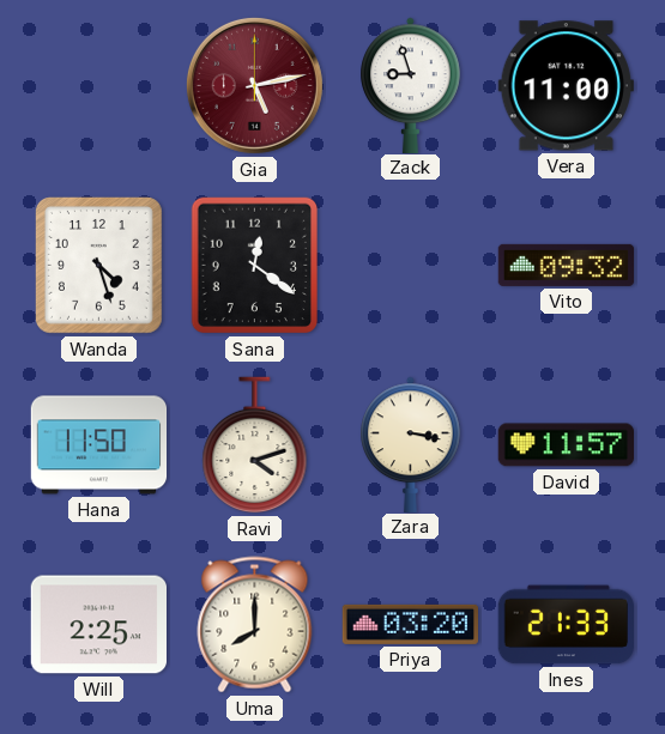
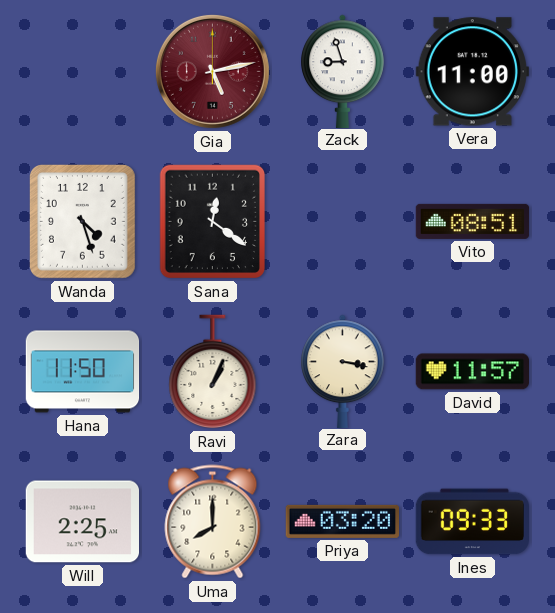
Vito: 09:32 -> 08:51 (473, 221)
Ravi: 4:12 -> 1:04 (213, 372)
Ines: 21:33 -> 09:33 (472, 522)
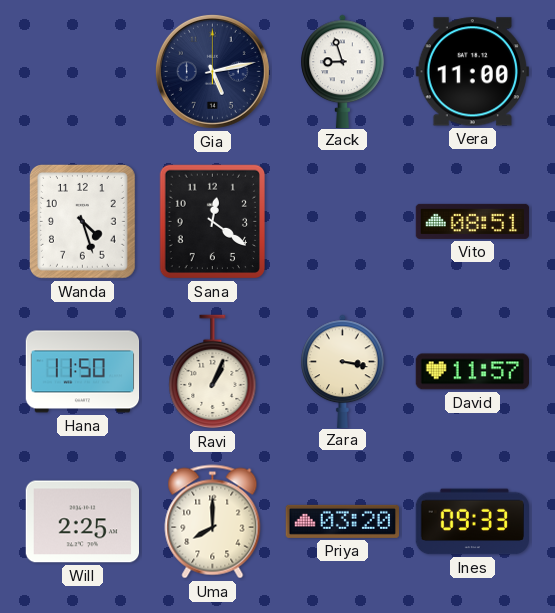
Gia dial: burgundy -> navy (212, 71)
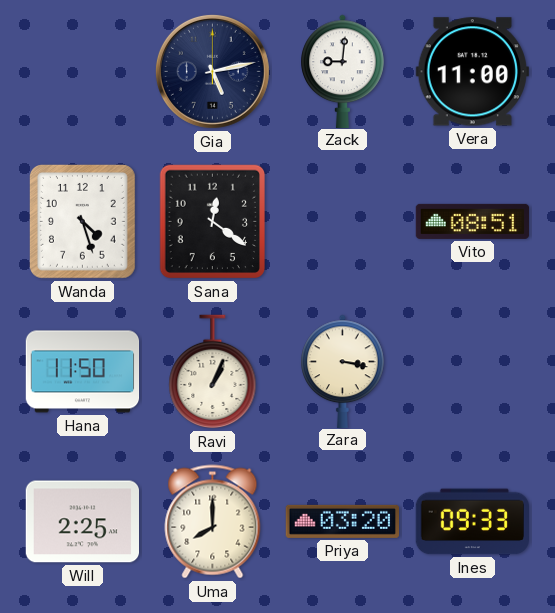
Zack: 8:57 -> 9:01 (343, 71)
David: 11:57 -> none (472, 372)
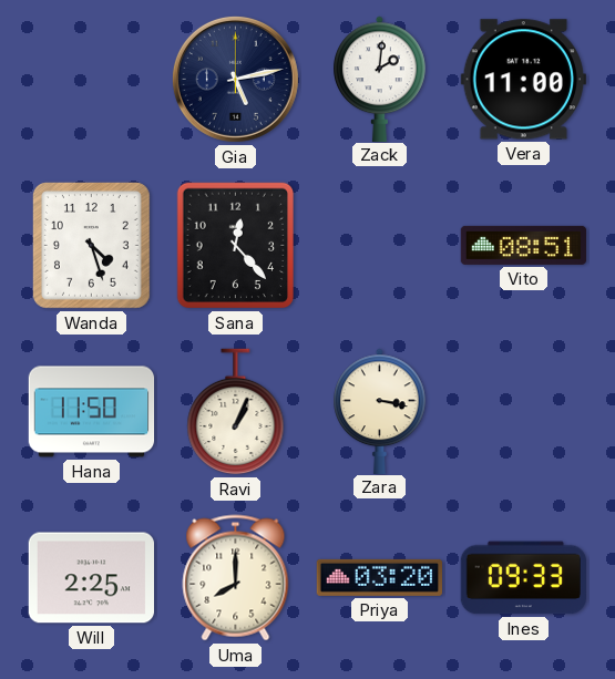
Zack: 9:01 -> 2:01 (380, 79)
Sana: 12:21 -> 12:23 (235, 246)
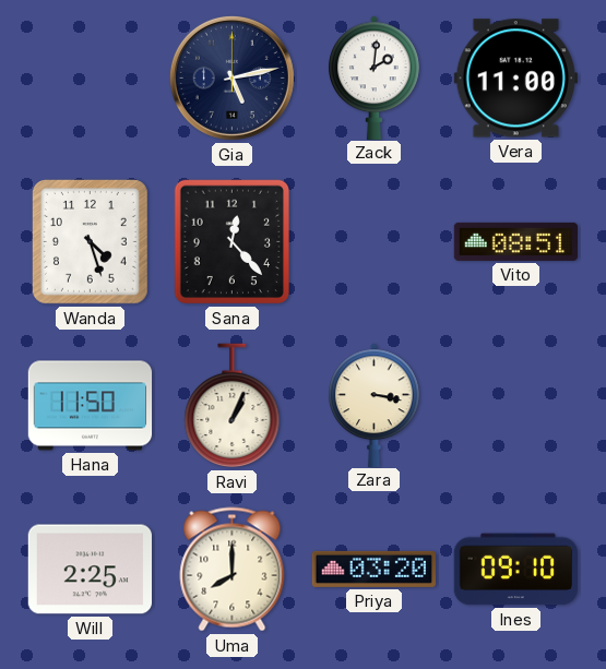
Ines: 09:33 -> 09:10 (515, 570)
